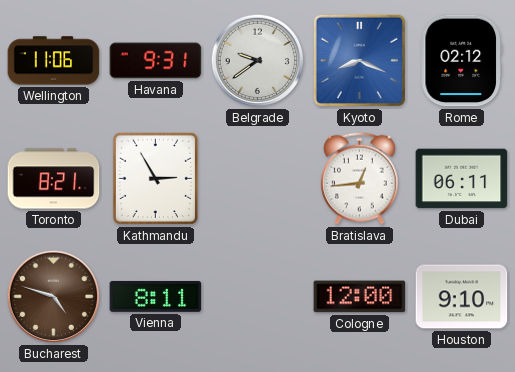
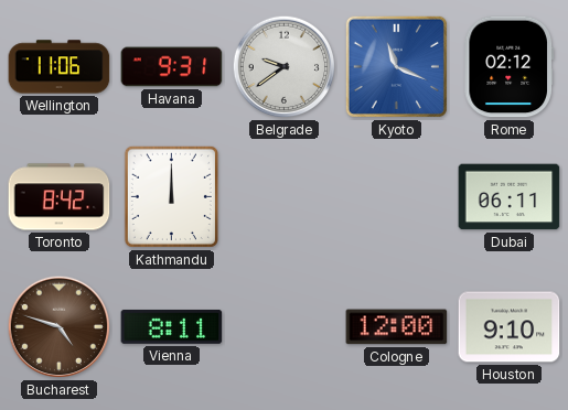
Kyoto: 8:19 -> 11:19 (396, 66)
Toronto: 8:21 -> 8:42 (60, 197)
Kathmandu: 2:55 -> 12:00 (171, 196)
Bratislava: 12:44 -> none (360, 178)
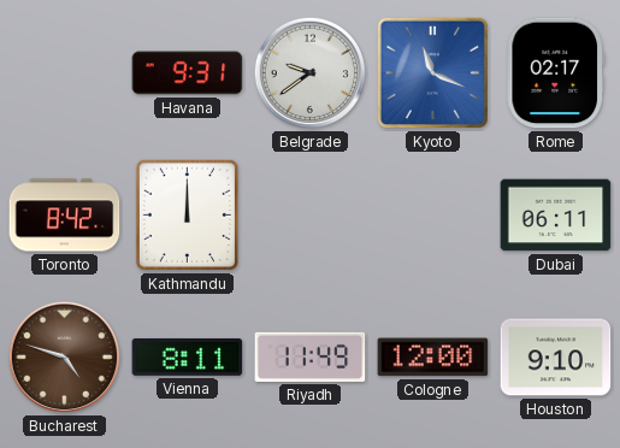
Wellington: 11:06 -> none (60, 67)
Rome: 02:12 -> 02:17 (555, 73)
Riyadh: none -> 11:49 (311, 356)
